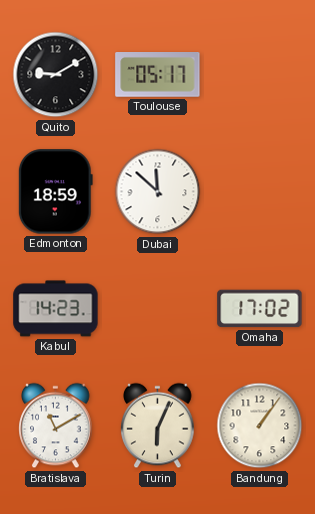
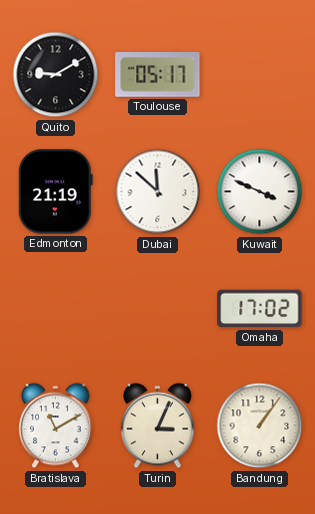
Edmonton: 18:59 -> 21:19 (55, 192)
Kuwait: none -> 3:49 (260, 192)
Kabul: 14:23 -> none (56, 309)
Turin: 6:04 -> 3:04 (158, 426)
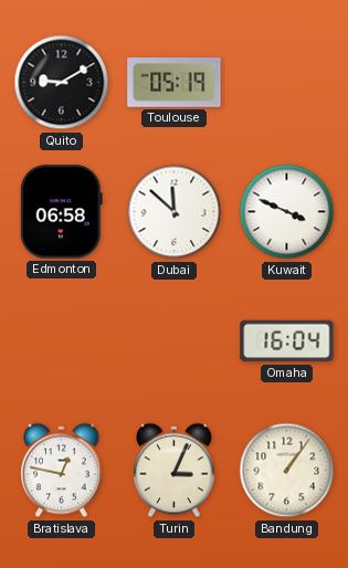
Toulouse: 05:17 -> 05:19 (175, 83)
Edmonton: 21:19 -> 06:58 (61, 212)
Omaha: 17:02 -> 16:04 (287, 341)
Bratislava: 11:10 -> 12:47 (62, 471)
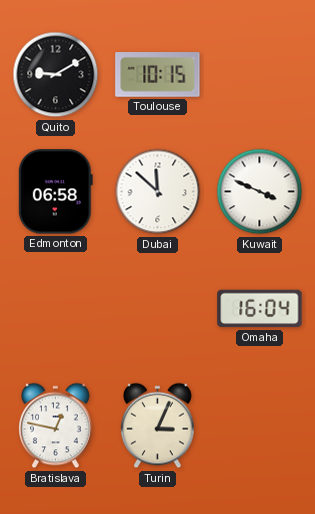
Toulouse: 05:19 -> 10:15 (158, 75)
Bandung: 1:06 -> none (287, 471)
